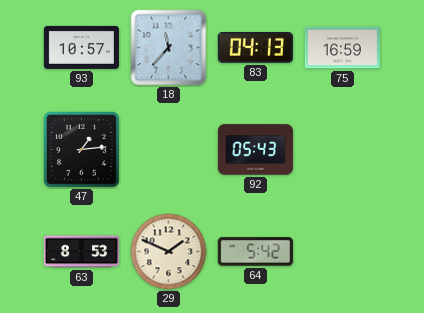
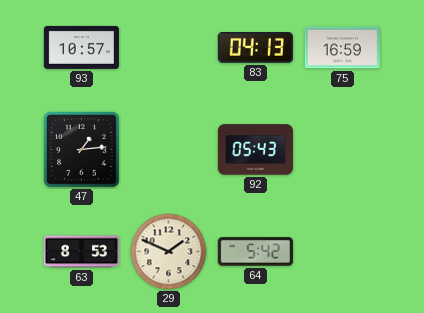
18: 11:37 -> none (169, 48)
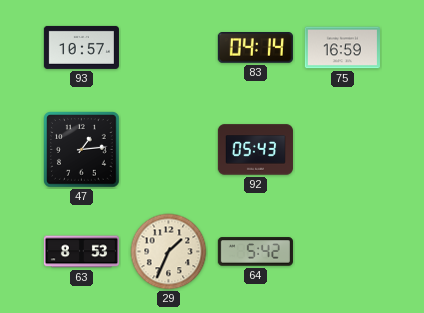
83: 04:13 -> 04:14 (255, 48)
29: 1:49 -> 1:34 (169, 252)
